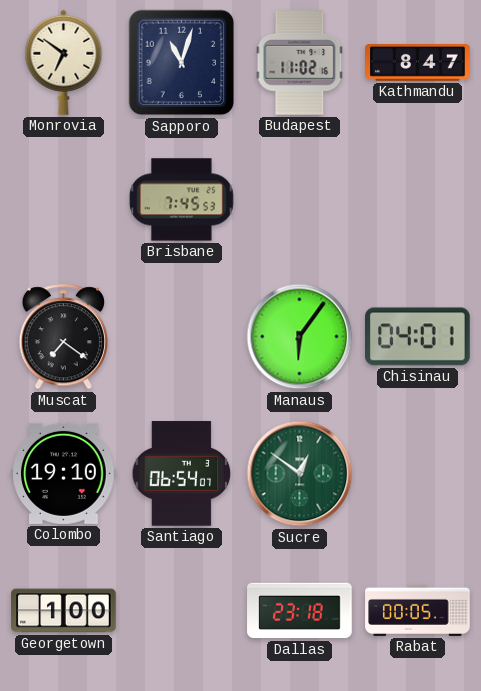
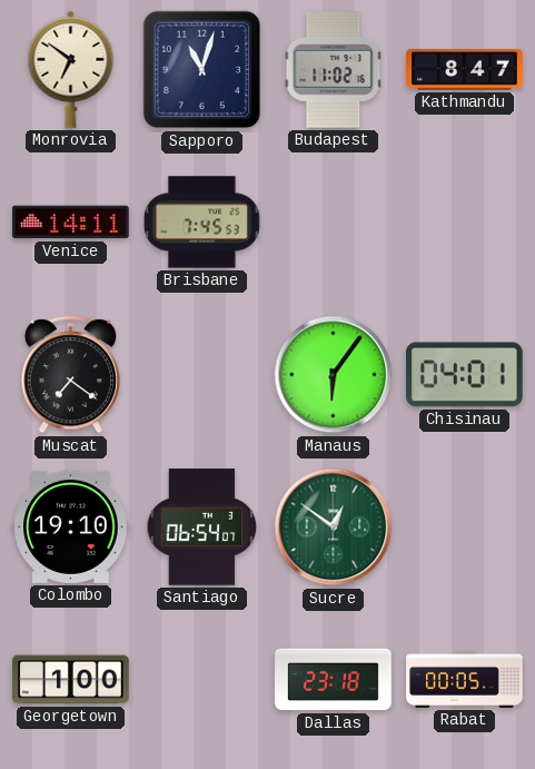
Venice: none -> 14:11 (71, 223)
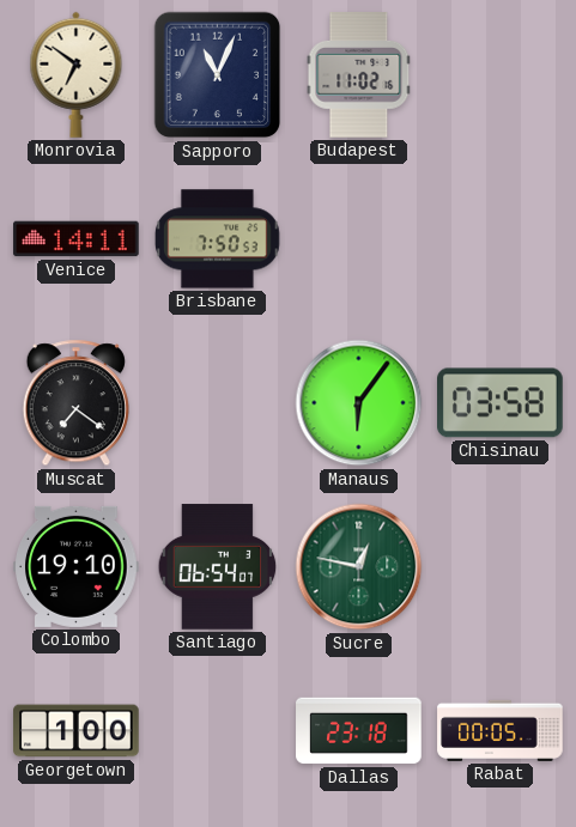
Sapporo: 11:03 -> 11:04 (218, 75)
Kathmandu: 8:47 -> none (465, 70)
Brisbane: 7:45 -> 7:50 (217, 239)
Chisinau: 04:01 -> 03:58 (501, 403)
Sucre: 12:51 -> 12:47 (359, 567)
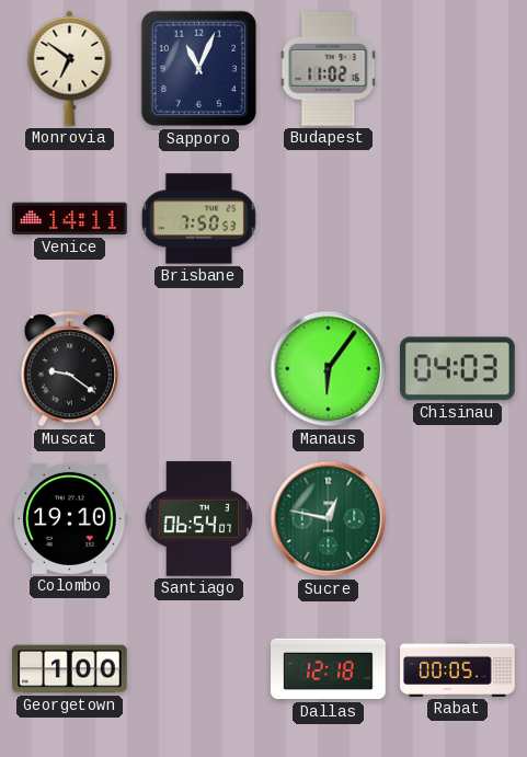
Muscat: 7:21 -> 9:21 (69, 369)
Chisinau: 03:58 -> 04:03 (458, 369)
Dallas: 23:18 -> 12:18 (329, 669)
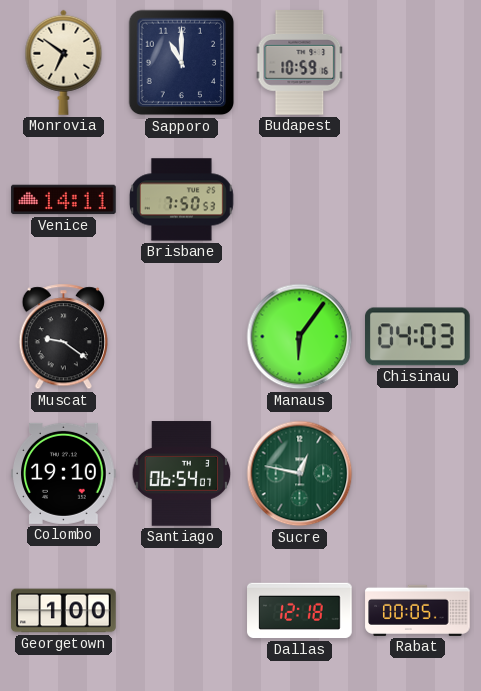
Sapporo: 11:04 -> 11:00 (182, 63)
Budapest: 11:02 -> 10:59 (300, 63)
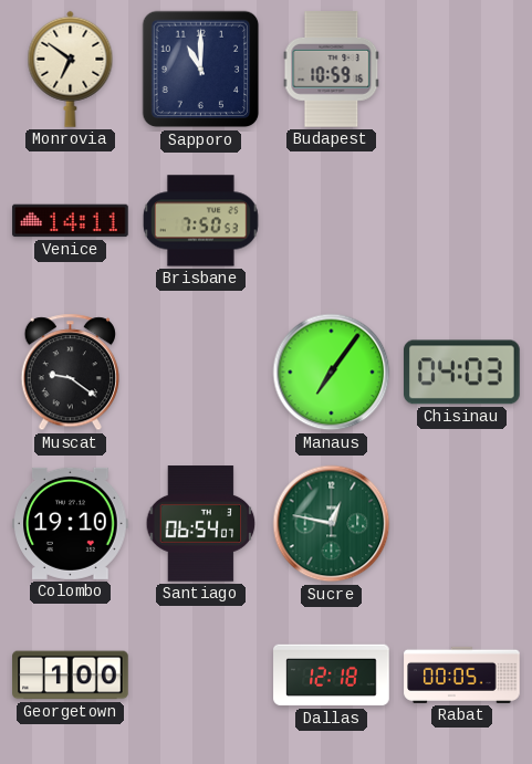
Manaus: 6:06 -> 7:06 (332, 373)
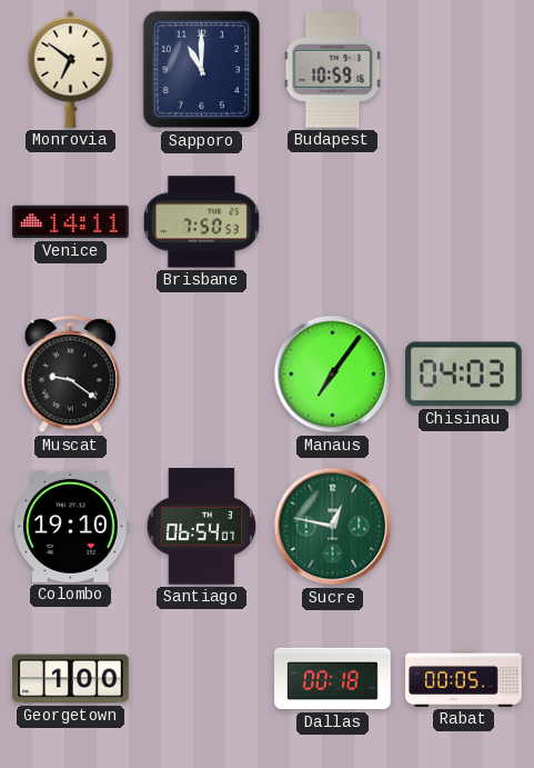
Dallas: 12:18 -> 00:18 (333, 679)
